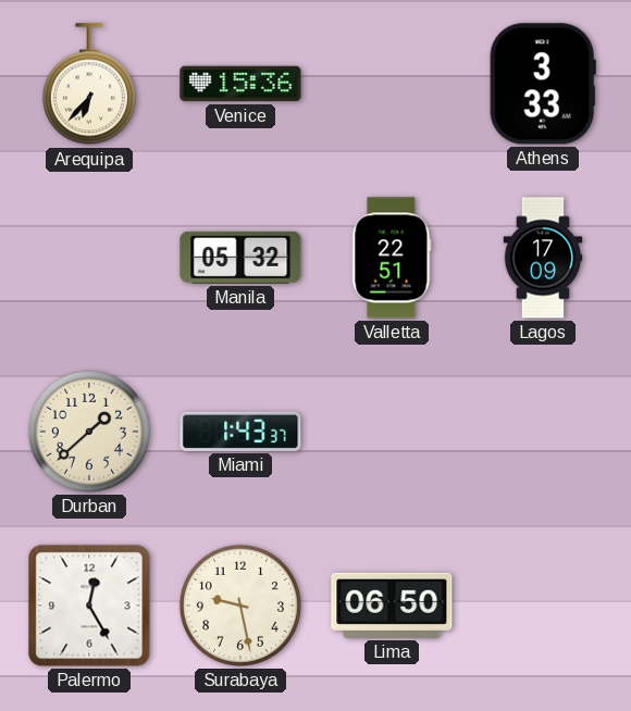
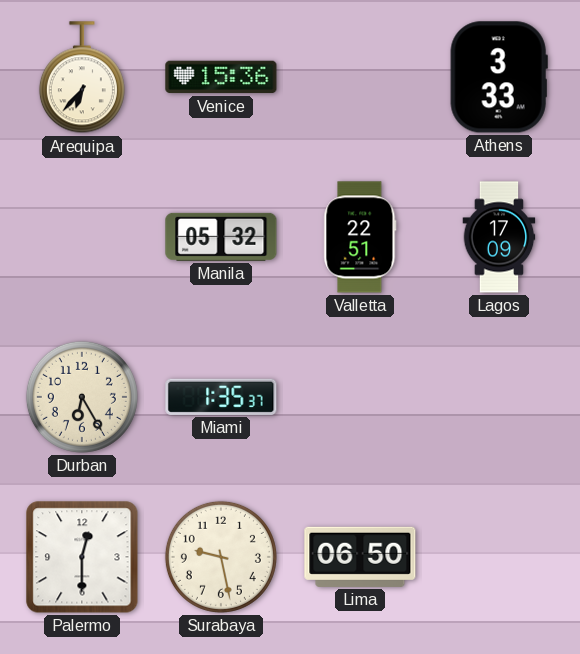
Durban: 1:38 -> 6:25 (82, 397)
Miami: 1:43 -> 1:35 (221, 397)
Palermo: 12:25 -> 12:30 (82, 557)
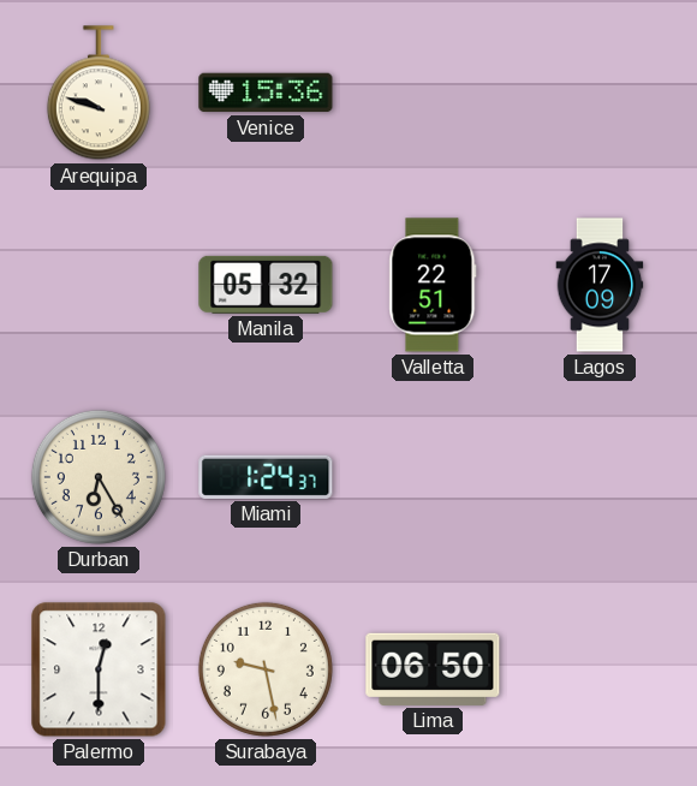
Arequipa: 6:37 -> 9:48 (99, 94)
Athens: 3:33 -> none (499, 77)
Miami: 1:35 -> 1:24 (266, 477)
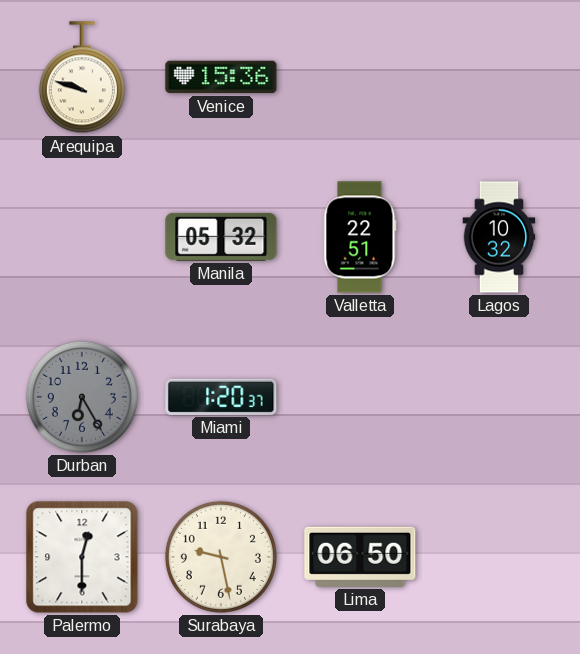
Lagos: 17:09 -> 10:32 (499, 237)
Durban dial: cream -> grey (82, 397)
Miami: 1:24 -> 1:20 (221, 397)
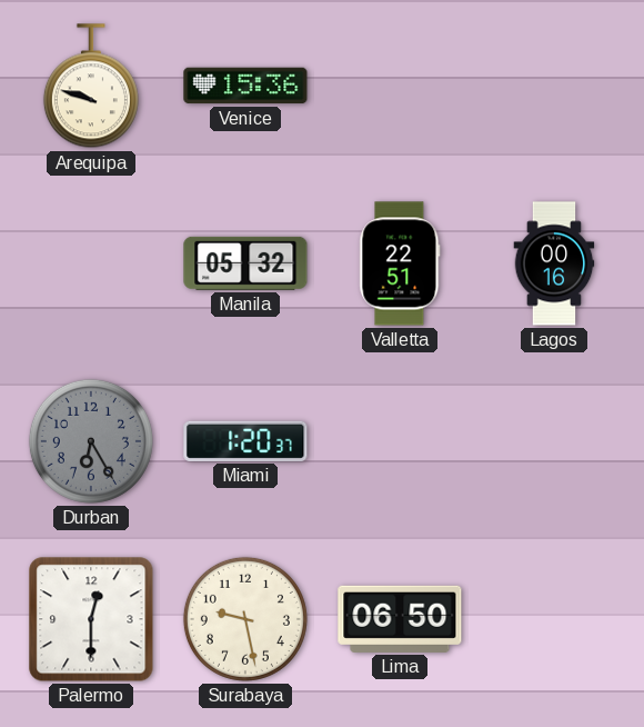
Lagos: 10:32 -> 00:16 (554, 263)
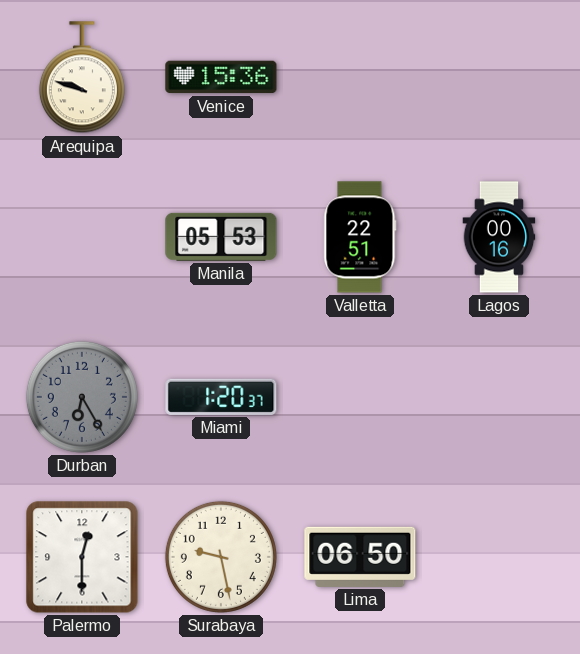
Manila: 05:32 -> 05:53 (221, 237)
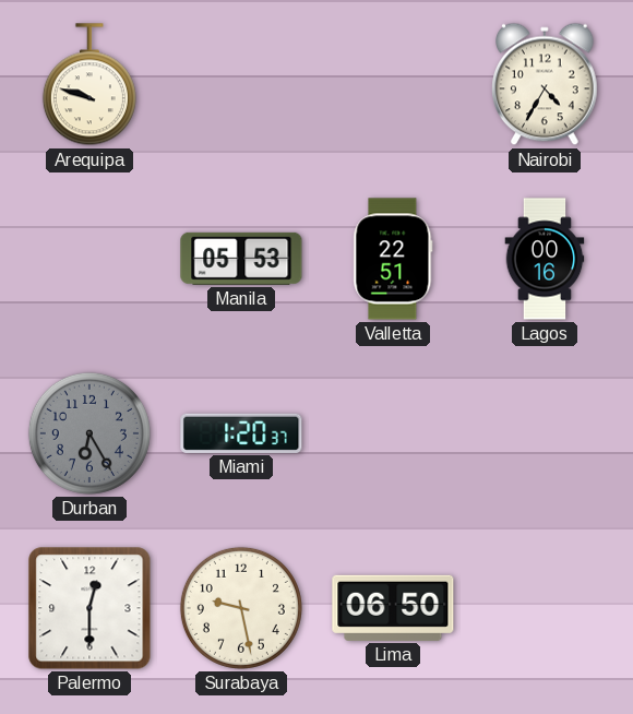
Venice: 15:36 -> none (221, 77)
Nairobi: none -> 4:35 (545, 84)
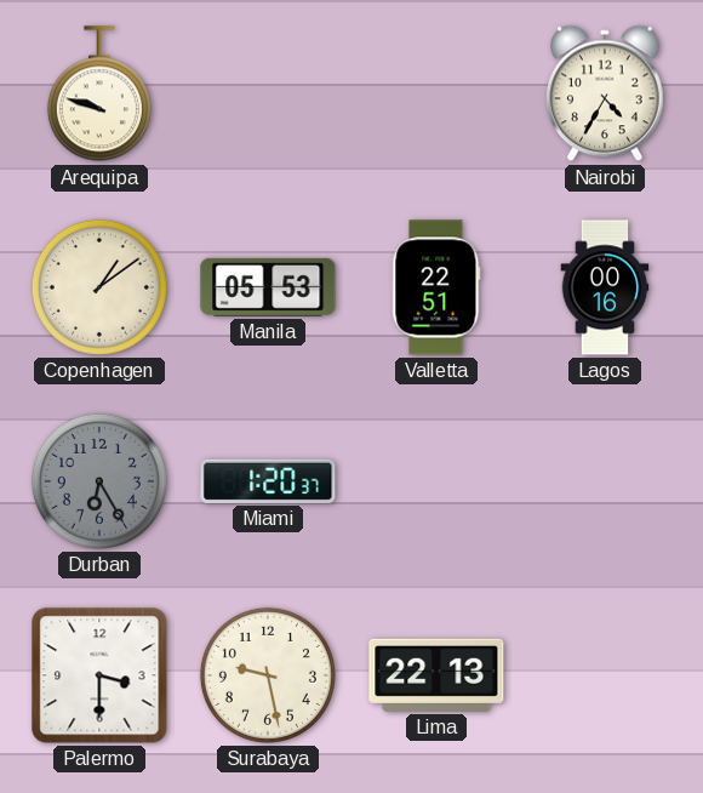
Copenhagen: none -> 1:09 (99, 287)
Palermo: 12:30 -> 3:30 (99, 675)
Lima: 06:50 -> 22:13 (436, 675)
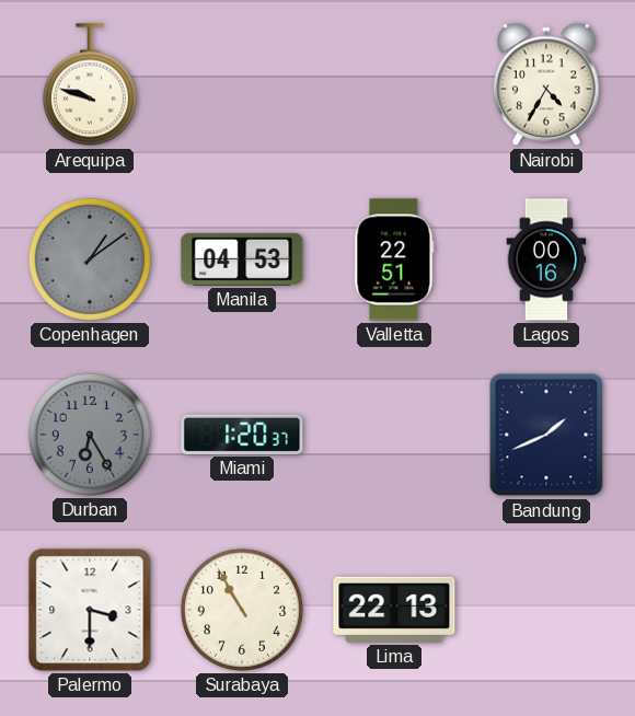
Copenhagen dial: cream -> grey (90, 259)
Manila: 05:53 -> 04:53 (242, 259)
Bandung: none -> 1:41 (546, 435)
Surabaya: 9:28 -> 10:55 (242, 610)
